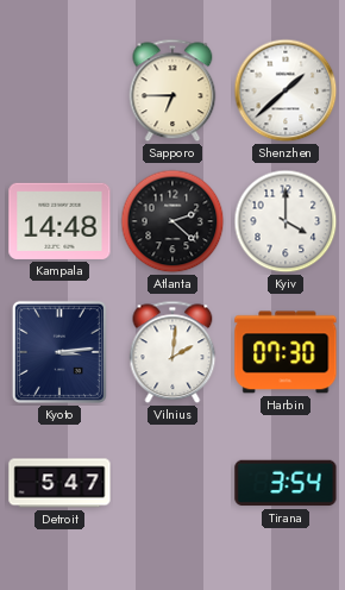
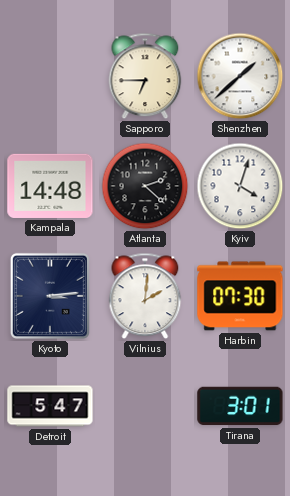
Kyiv: 4:00 -> 4:03 (240, 186)
Tirana: 3:54 -> 3:01 (240, 406)
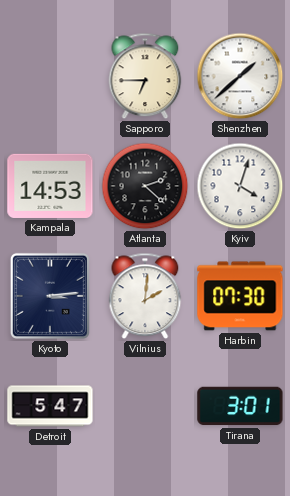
Kampala: 14:48 -> 14:53 (50, 186)
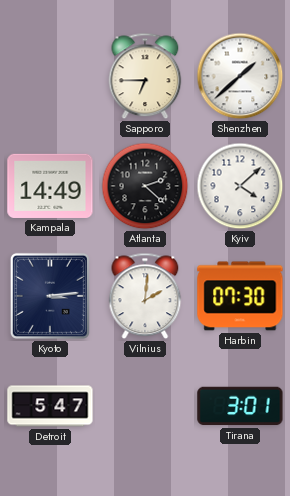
Kampala: 14:53 -> 14:49 (50, 186)
Kyiv: 4:03 -> 4:08 (240, 186)
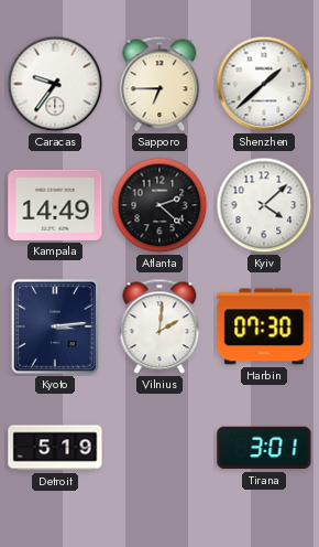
Caracas: none -> 9:36 (55, 84)
Detroit: 5:47 -> 5:19 (55, 448)
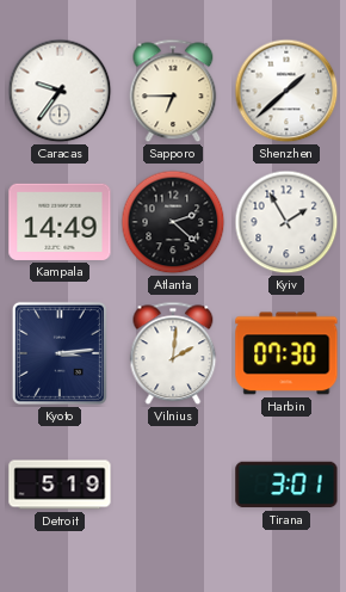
Kyiv: 4:08 -> 1:55 (286, 222)
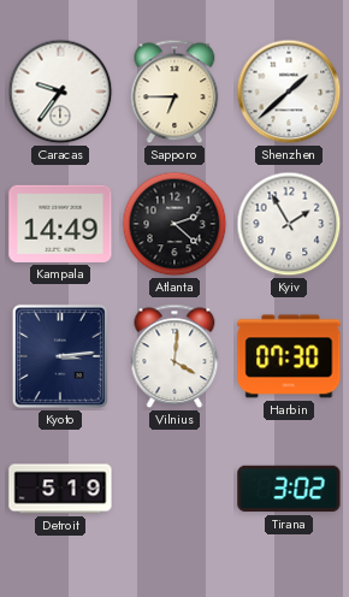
Vilnius: 2:01 -> 4:01 (174, 356)
Tirana: 3:01 -> 3:02 (289, 489)
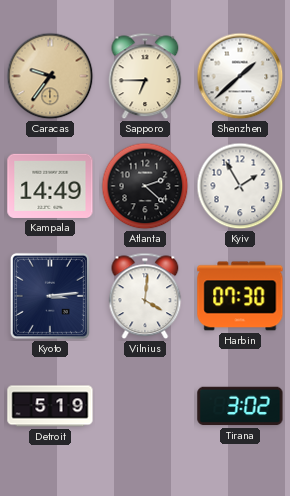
Caracas dial: white -> champagne (50, 76)
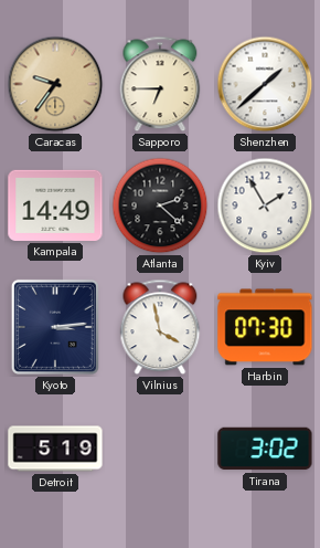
Vilnius: 4:01 -> 3:58 (160, 327)
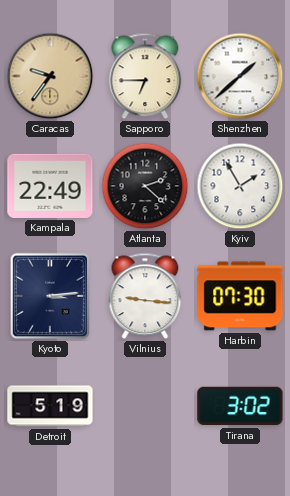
Kampala: 14:49 -> 22:49 (50, 186)
Vilnius: 3:58 -> 9:16 (145, 296)
